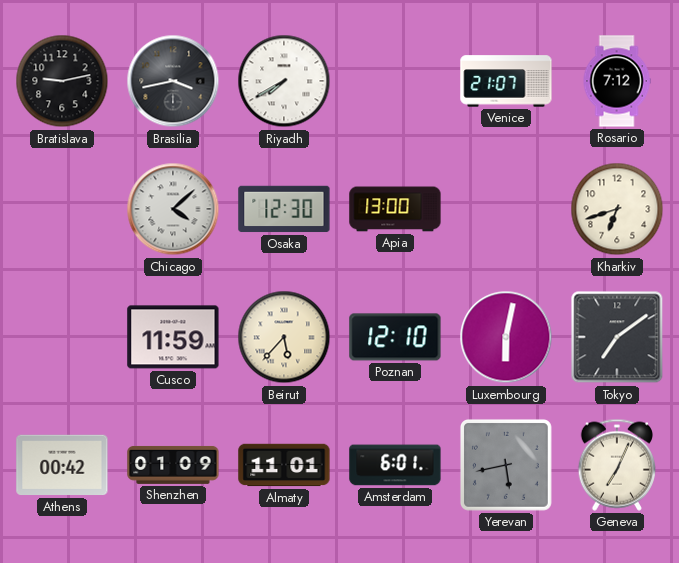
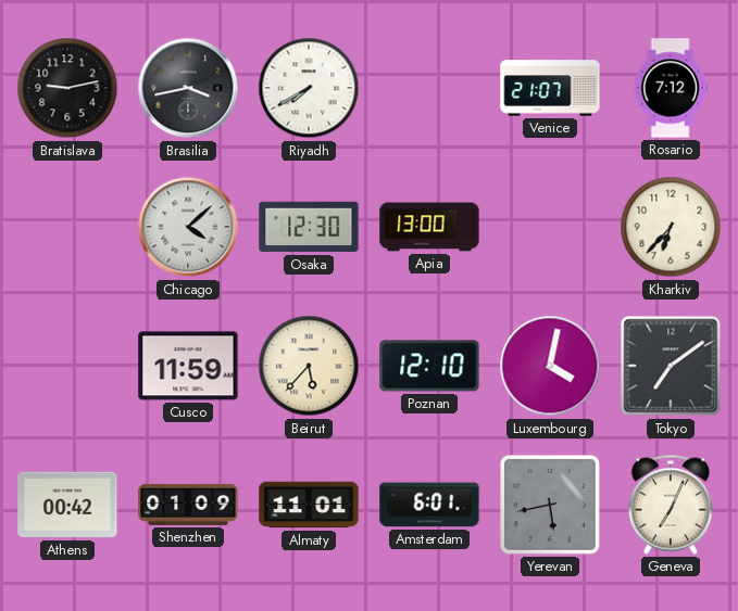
Kharkiv: 6:42 -> 6:37 (671, 227)
Luxembourg: 6:02 -> 4:02 (550, 366)
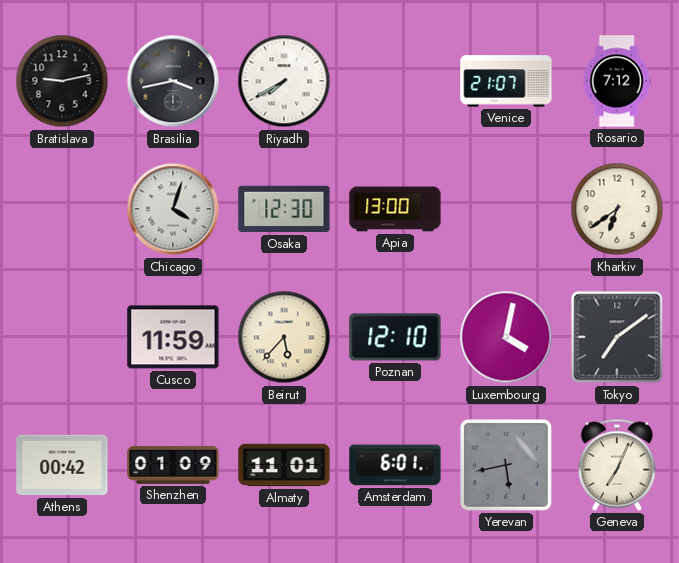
Chicago: 4:08 -> 4:03 (173, 209)
Kharkiv: 6:37 -> 6:39 (617, 209)
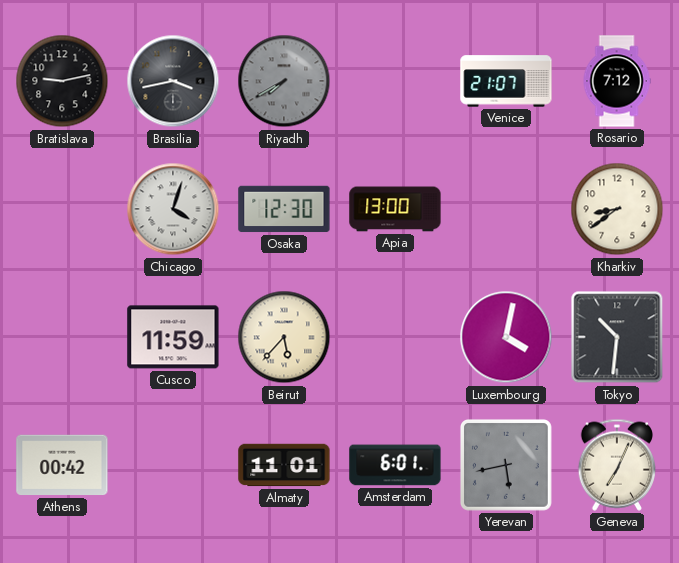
Riyadh dial: white -> grey (284, 81)
Kharkiv: 6:39 -> 8:39 (617, 209)
Poznan: 12:10 -> none (395, 337)
Tokyo: 7:09 -> 10:31 (617, 337)
Shenzhen: 01:09 -> none (173, 465)
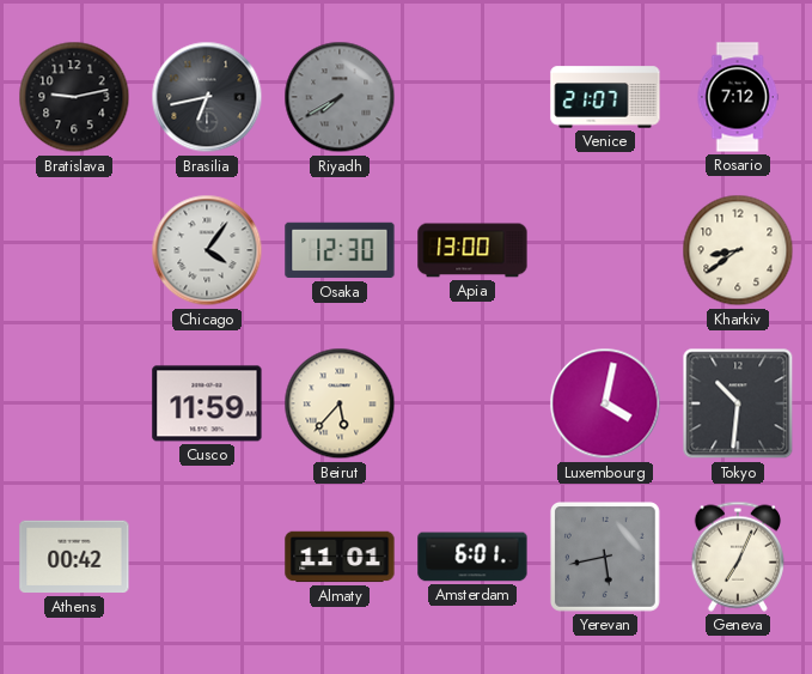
Brasilia: 3:43 -> 6:43 (207, 97)
Chicago: 4:03 -> 4:06 (207, 250)
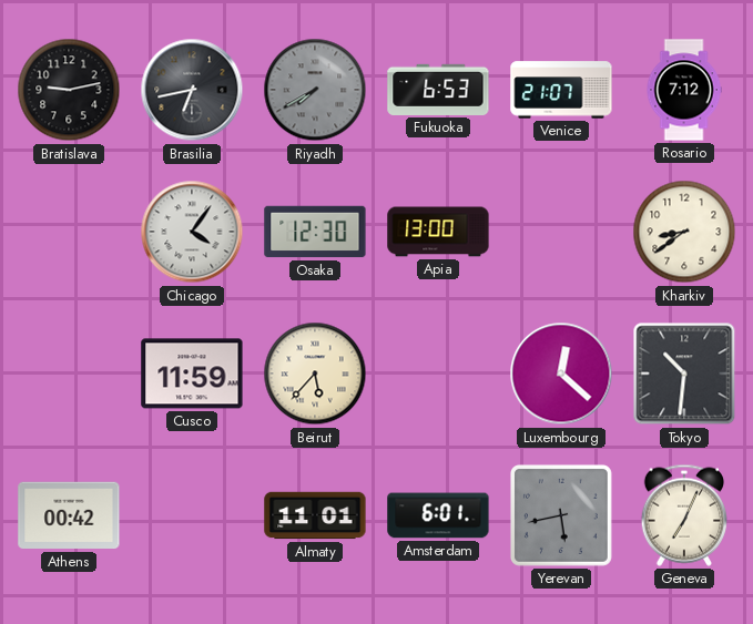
Fukuoka: none -> 6:53 (438, 90)
Luxembourg: 4:02 -> 12:22 (561, 374)
